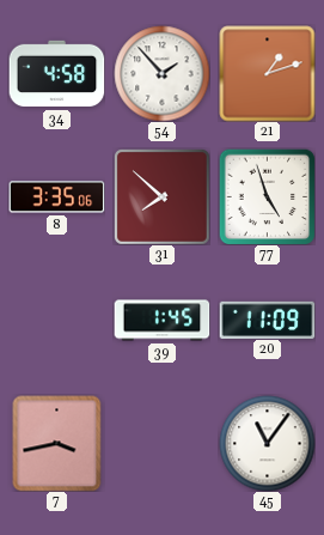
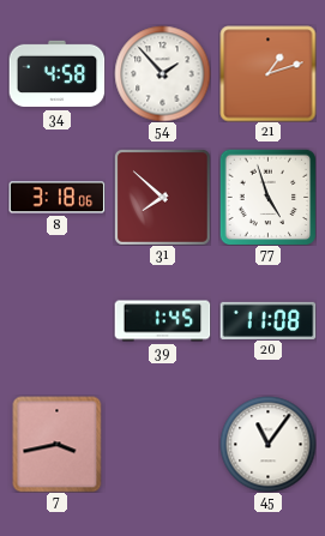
8: 3:35 -> 3:18 (56, 198)
20: 11:09 -> 11:08 (267, 320)
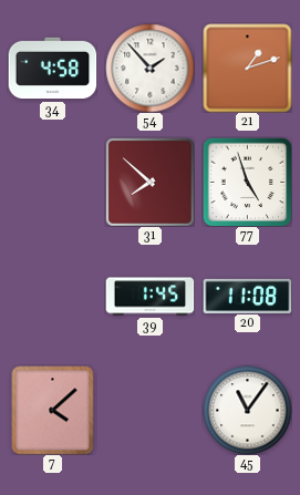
8: 3:18 -> none (56, 198)
7: 3:43 -> 4:08 (53, 410)
